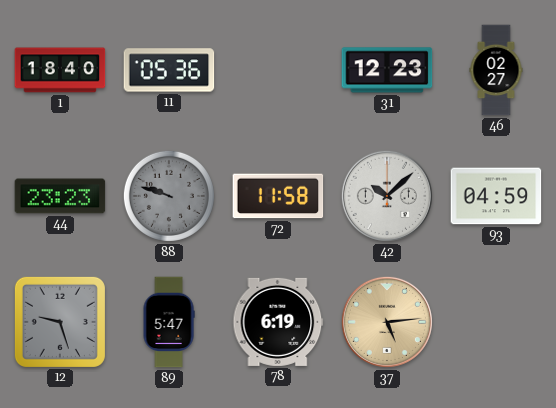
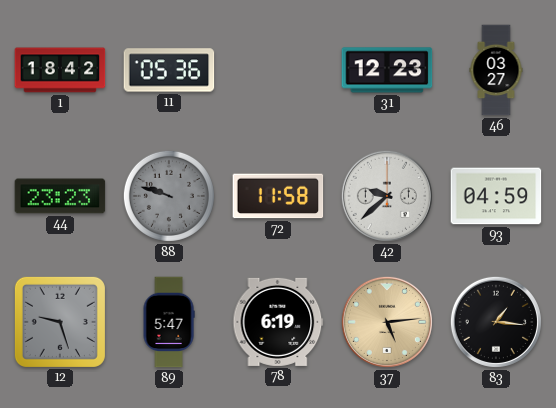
1: 18:40 -> 18:42 (60, 70)
46: 02:27 -> 03:27 (496, 70)
42: 10:08 -> 9:38 (387, 196)
83: none -> 1:16 (496, 322)
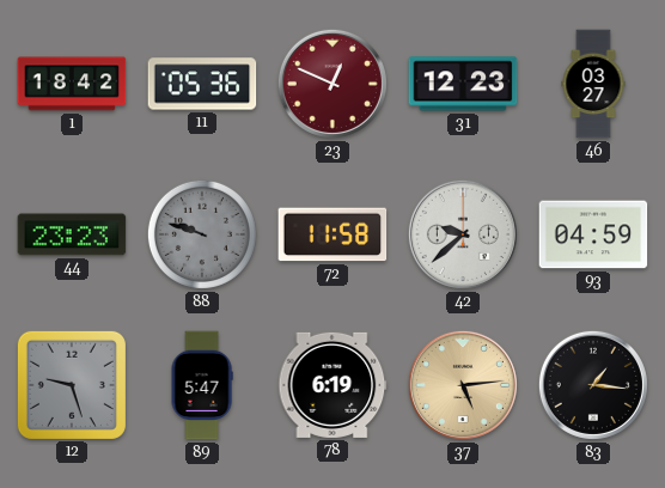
23: none -> 12:49 (332, 84)
